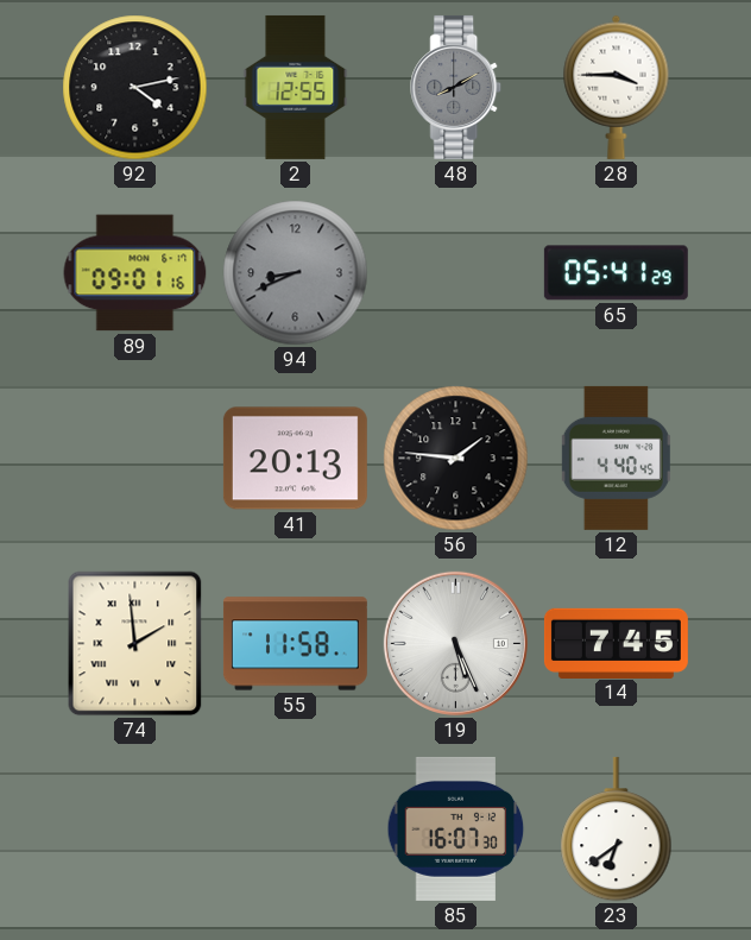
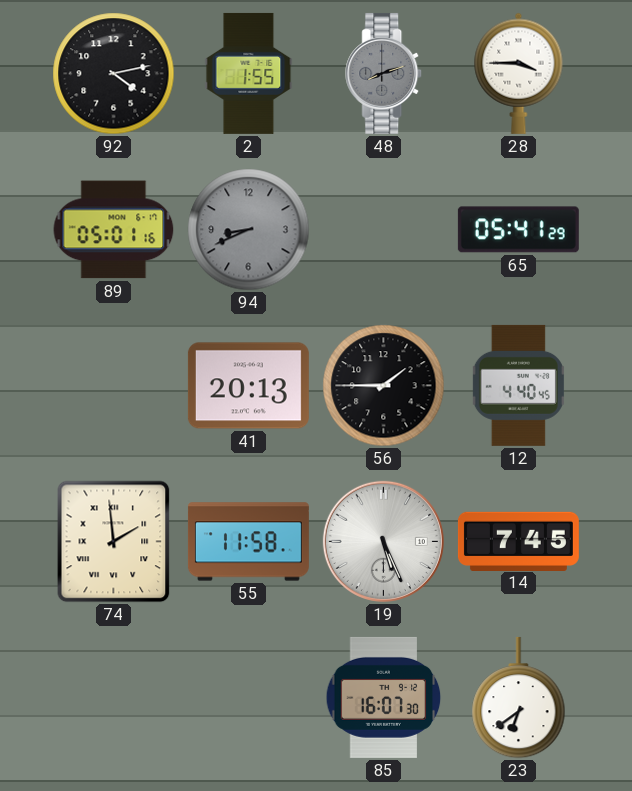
2: 12:55 -> 1:55 (249, 73)
48: 8:10 -> 8:12 (384, 73)
89: 09:01 -> 05:01 (114, 230)
56: 1:46 -> 1:45 (384, 386)
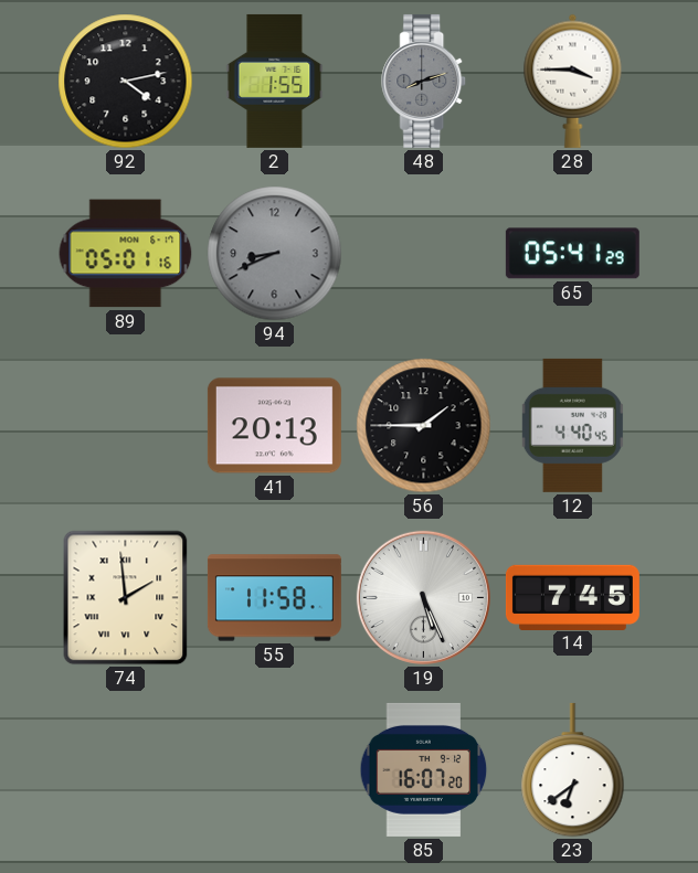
85: 16:07:30 -> 16:07:20 (424, 769)
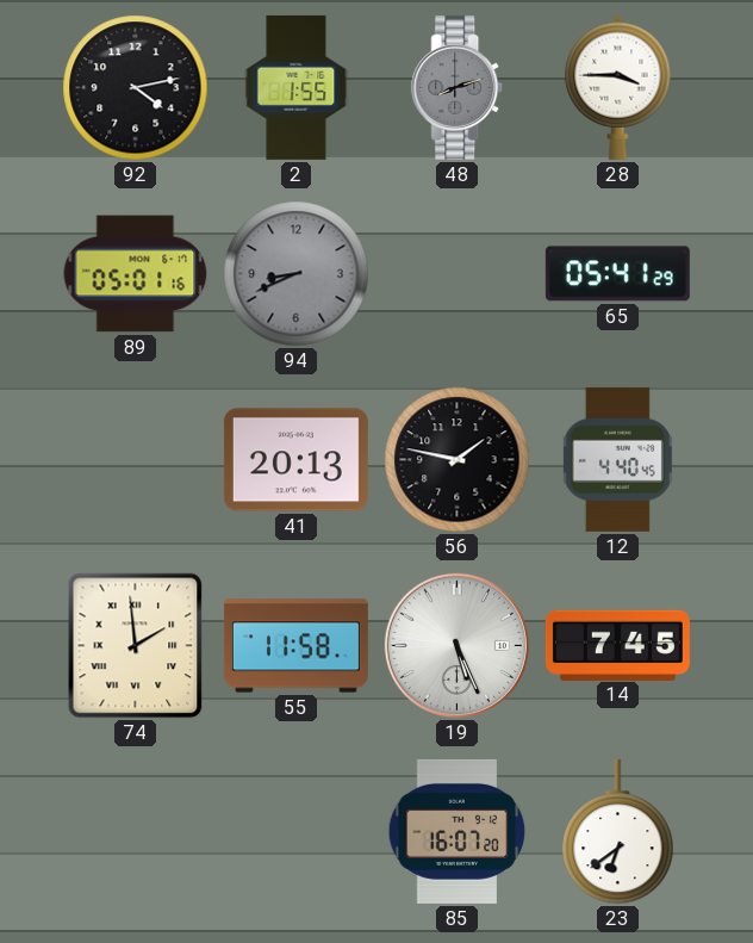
56: 1:45 -> 1:47 (458, 460)
